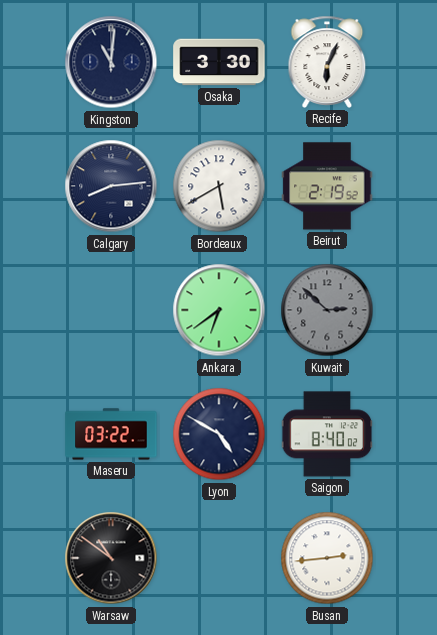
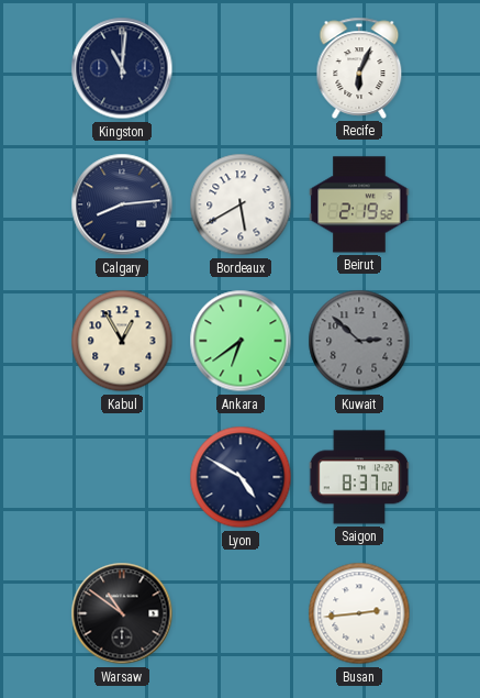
Osaka: 3:30 -> none (219, 62)
Kabul: none -> 12:55 (122, 341)
Maseru: 03:22 -> none (111, 434)
Saigon: 8:40 -> 8:37 (359, 477)
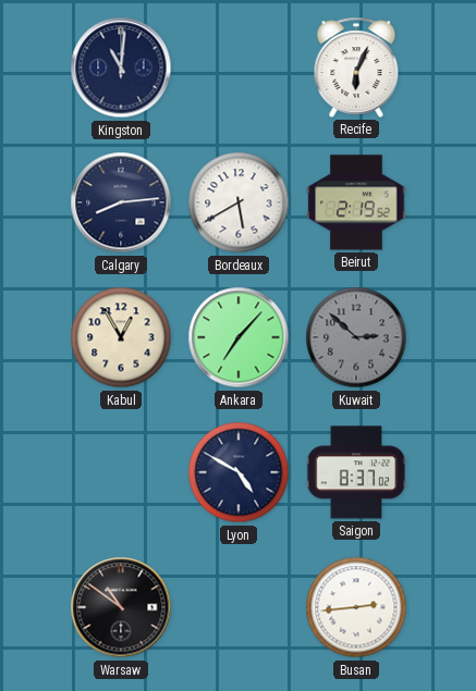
Ankara: 6:39 -> 7:07 (239, 337)
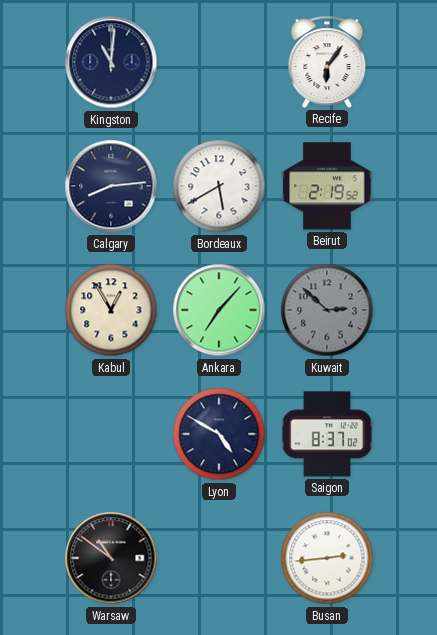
Recife: 6:04 -> 6:06 (327, 62)
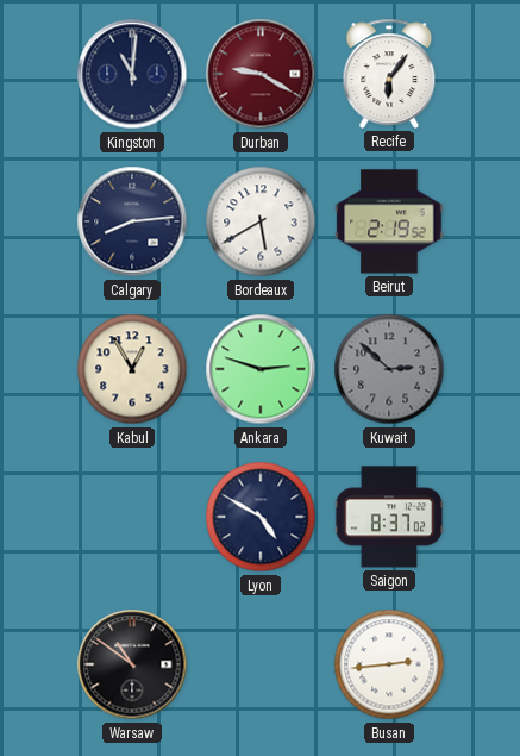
Durban: none -> 9:20 (261, 74)
Ankara: 7:07 -> 2:48 (261, 369)
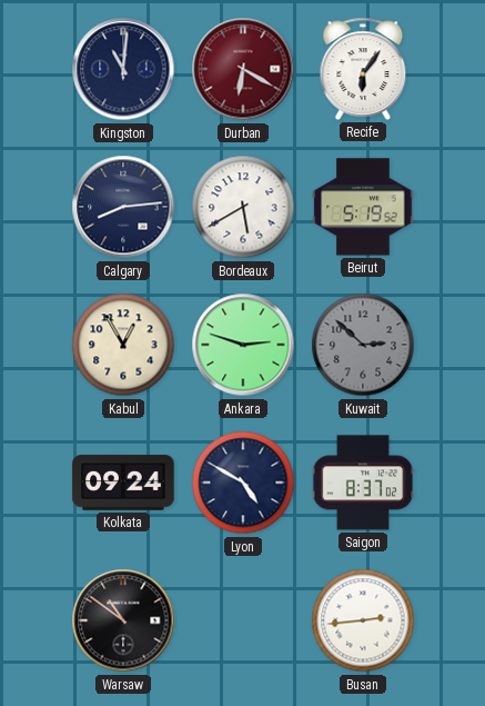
Durban: 9:20 -> 6:20 (243, 69)
Beirut: 2:19 -> 5:19 (363, 207)
Kolkata: none -> 09:24 (123, 483)
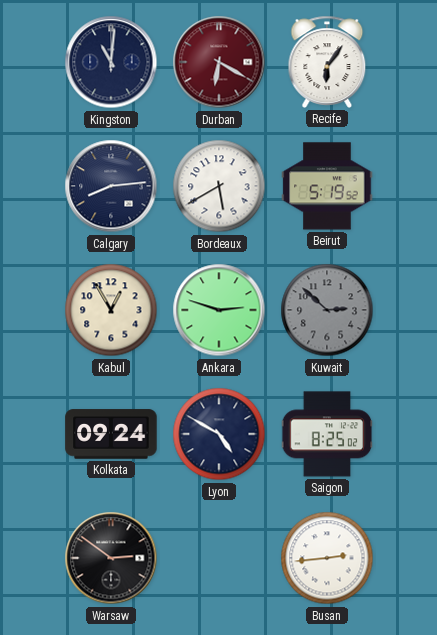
Saigon: 8:37 -> 8:25 (327, 434)
Warsaw: 10:51 -> 2:51 (111, 558)
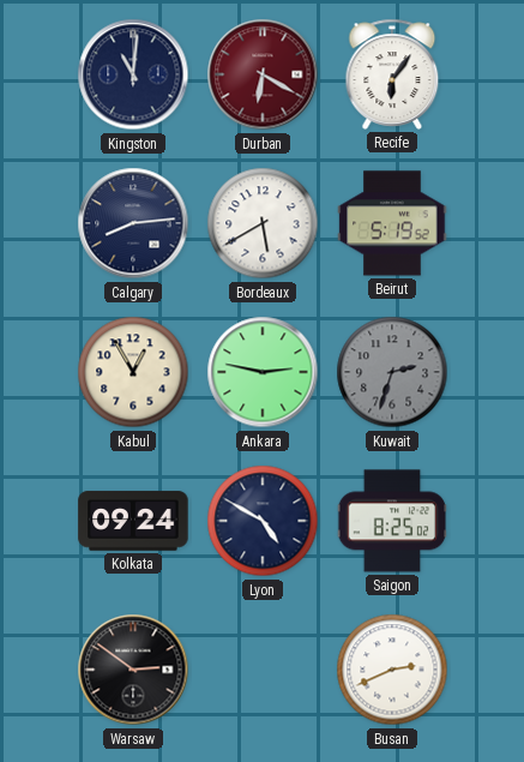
Ankara: 2:48 -> 2:47 (263, 372)
Kuwait: 2:52 -> 2:33 (392, 372)
Busan: 2:44 -> 2:41 (392, 670)
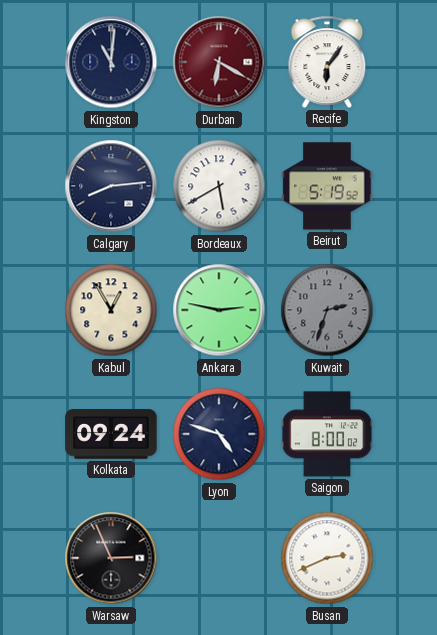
Lyon: 4:50 -> 4:48 (219, 434)
Saigon: 8:25 -> 8:00 (327, 434)
Warsaw: 2:51 -> 2:56 (111, 558)
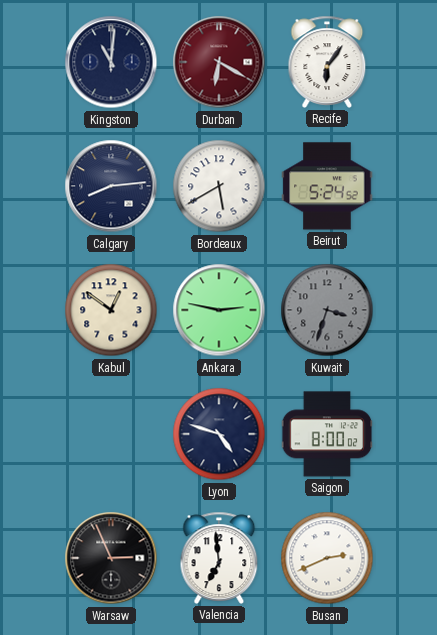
Beirut: 5:19 -> 5:24 (327, 186)
Kabul: 12:55 -> 12:51 (111, 310)
Kuwait: 2:33 -> 3:33 (327, 310)
Kolkata: 09:24 -> none (111, 434)
Valencia: none -> 6:59 (219, 558)
